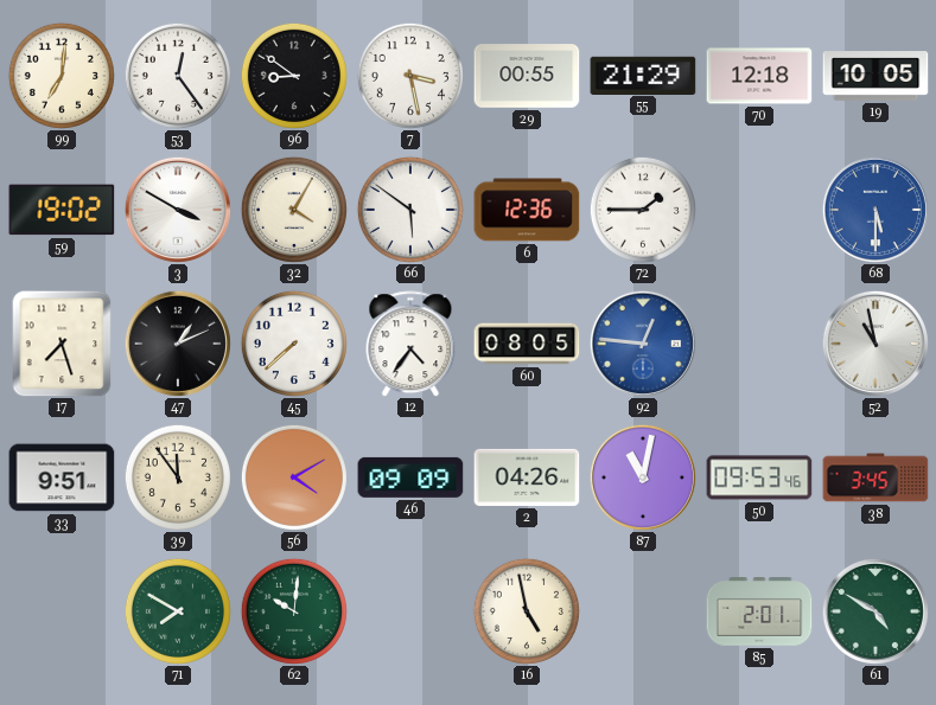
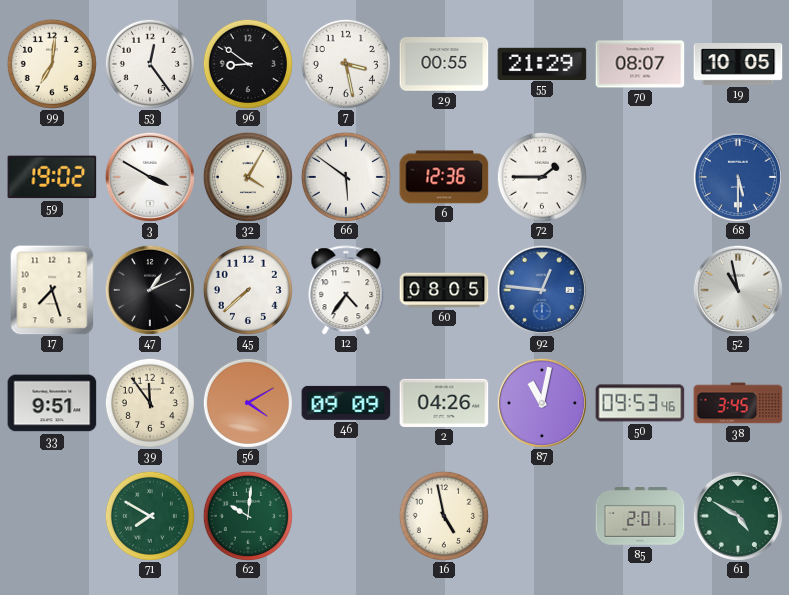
70: 12:18 -> 08:07 (640, 64)
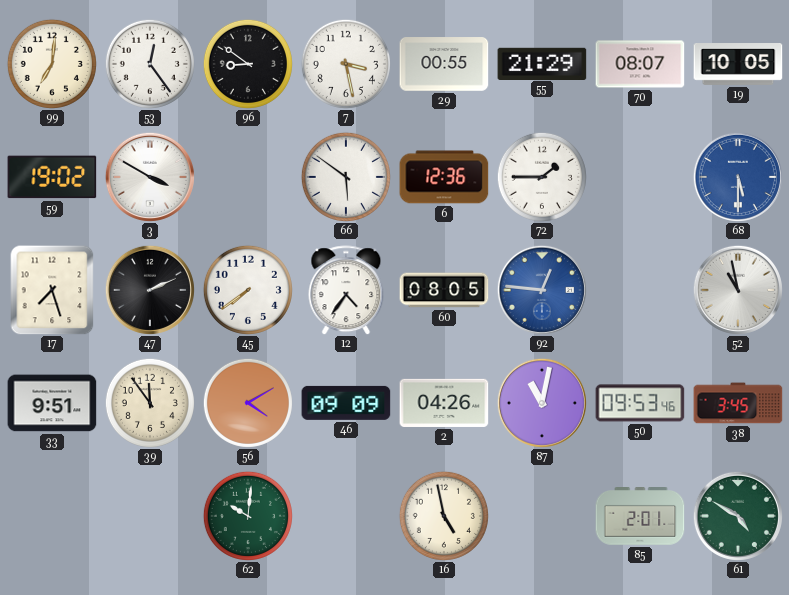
32: 4:05 -> none (248, 177)
47: 1:11 -> 2:11 (150, 290)
45: 7:38 -> 7:39 (248, 290)
71: 7:50 -> none (150, 516)
